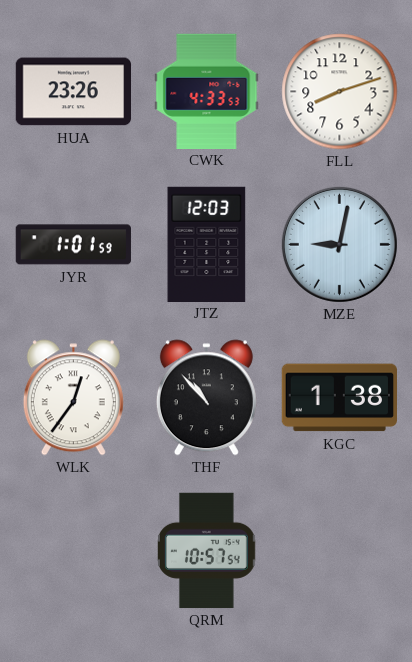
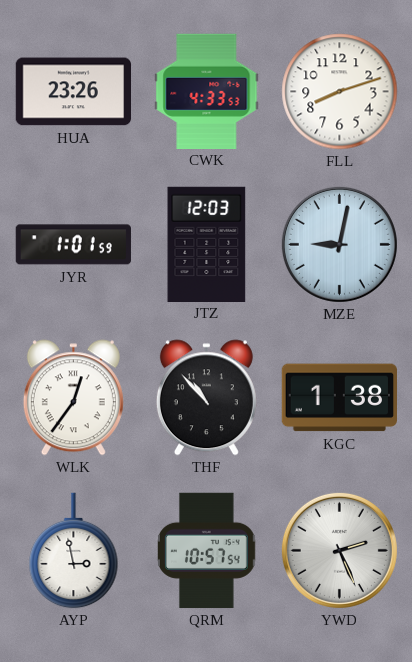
AYP: none -> 2:58 (74, 551)
YWD: none -> 2:26 (339, 550)
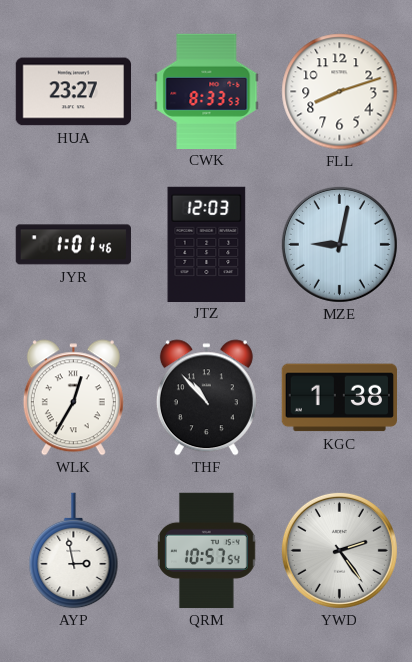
HUA: 23:26 -> 23:27 (73, 92)
CWK: 4:33 -> 8:33 (207, 91)
JYR: 1:01:59 -> 1:01:46 (73, 245)
WLK: 12:36 -> 12:35 (73, 398)
YWD: 2:26 -> 2:24 (339, 550)
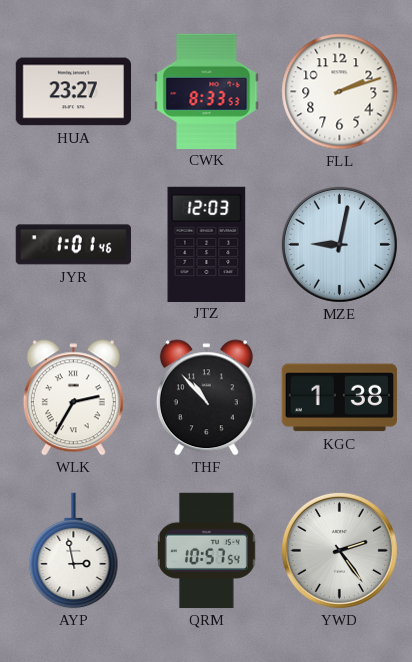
FLL: 8:12 -> 2:12 (340, 92)
WLK: 12:35 -> 2:35 (73, 398)
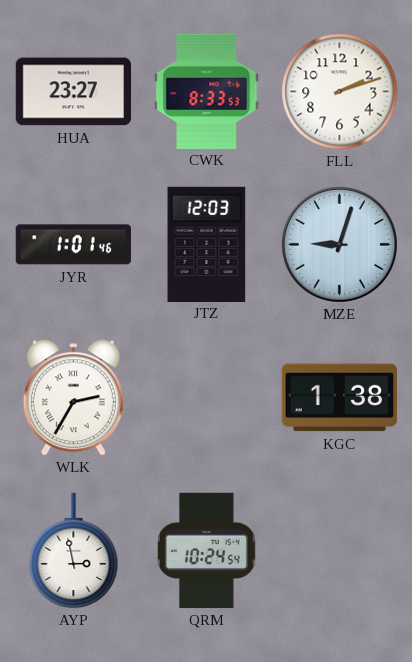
MZE: 9:02 -> 9:03 (339, 244)
THF: 10:53 -> none (206, 398)
QRM: 10:57 -> 10:24 (207, 551)
YWD: 2:24 -> none (339, 550)
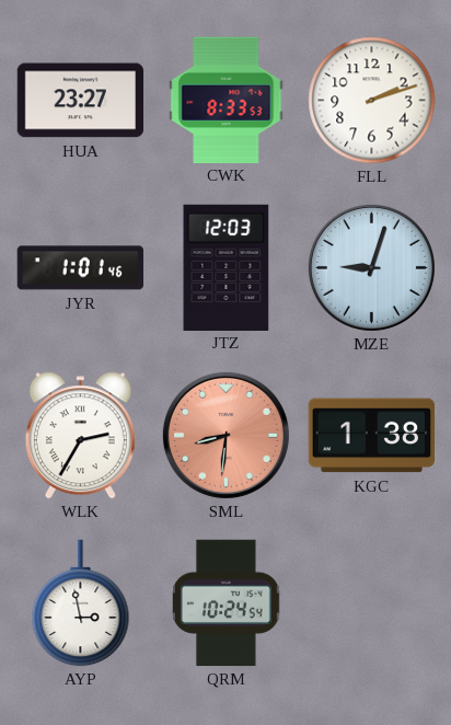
SML: none -> 8:31 (225, 435)
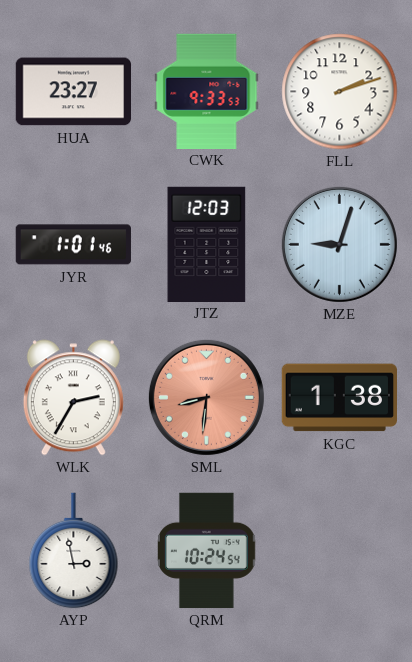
CWK: 8:33 -> 9:33 (207, 91)
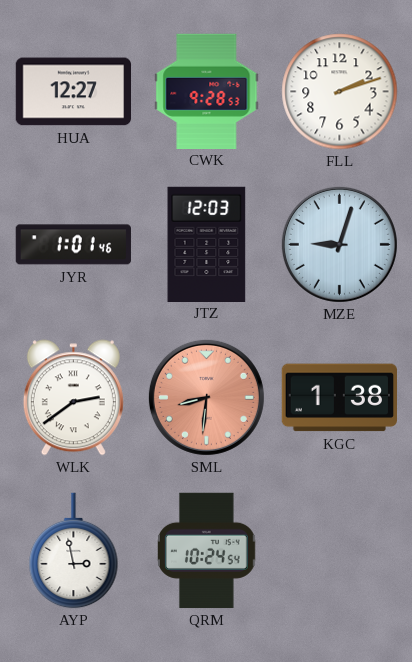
HUA: 23:27 -> 12:27 (73, 92)
CWK: 9:33 -> 9:28 (207, 91)
WLK: 2:35 -> 2:39 (73, 398)
